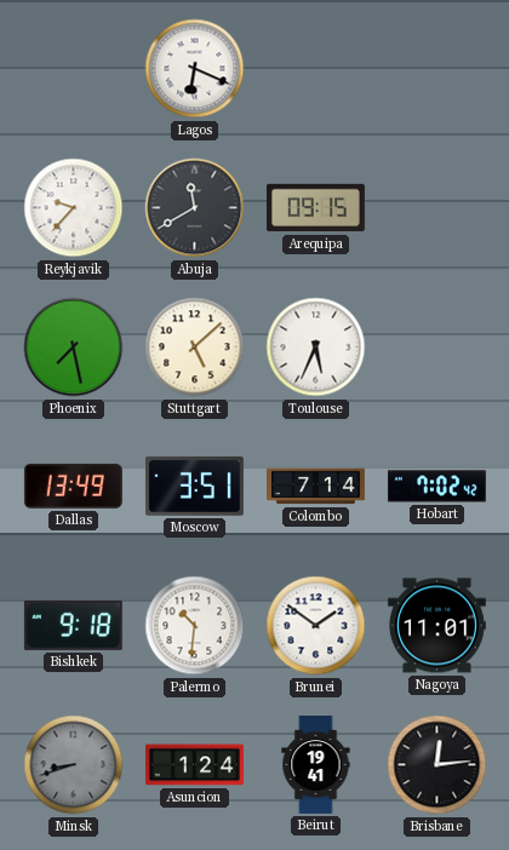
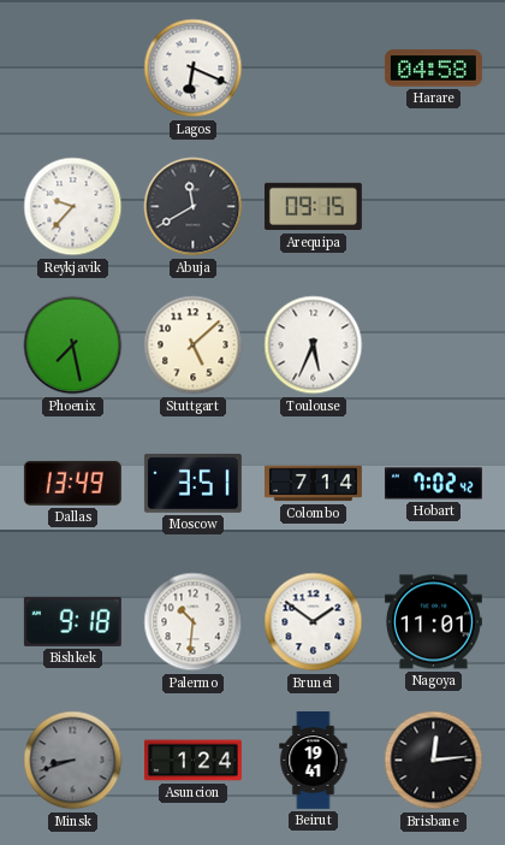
Harare: none -> 04:58 (433, 69)
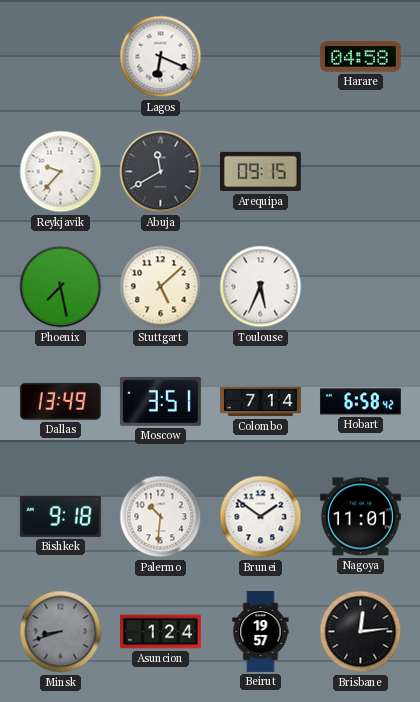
Hobart: 7:02 -> 6:58 (360, 402)
Beirut: 19:41 -> 19:57 (261, 632)
